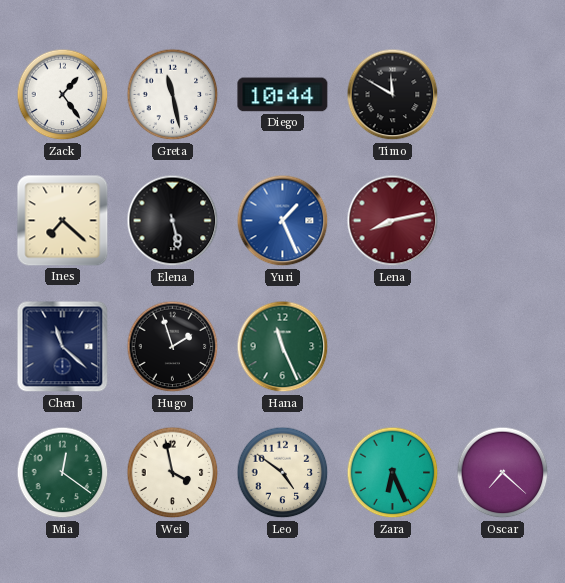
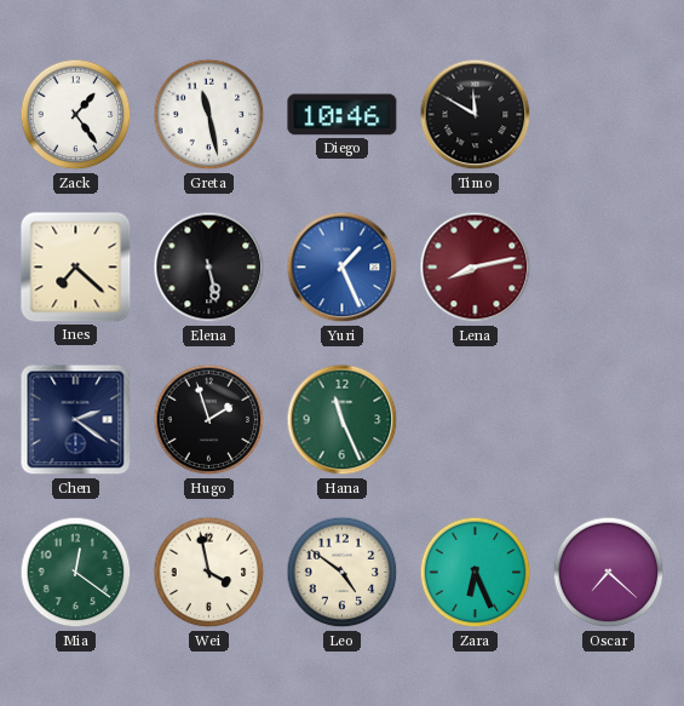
Diego: 10:44 -> 10:46 (343, 115)
Chen: 11:22 -> 2:21 (76, 420)
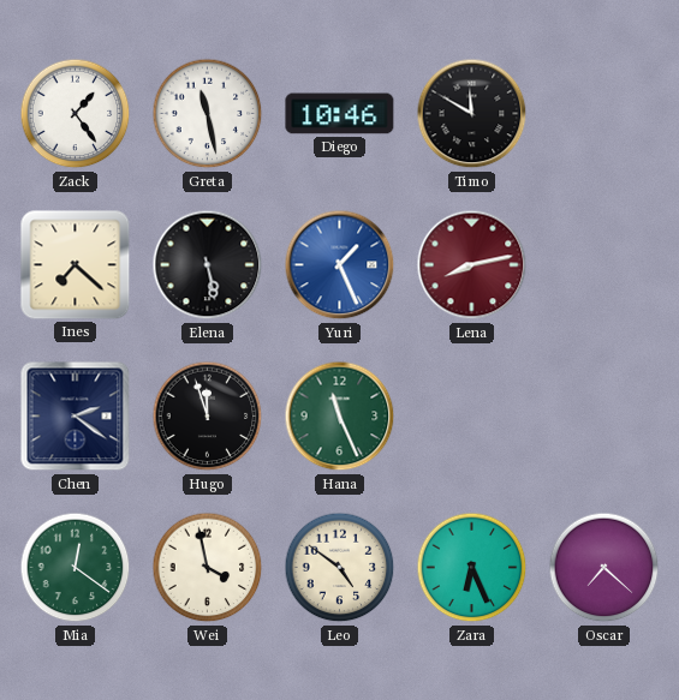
Hugo: 1:57 -> 11:57 (208, 417)
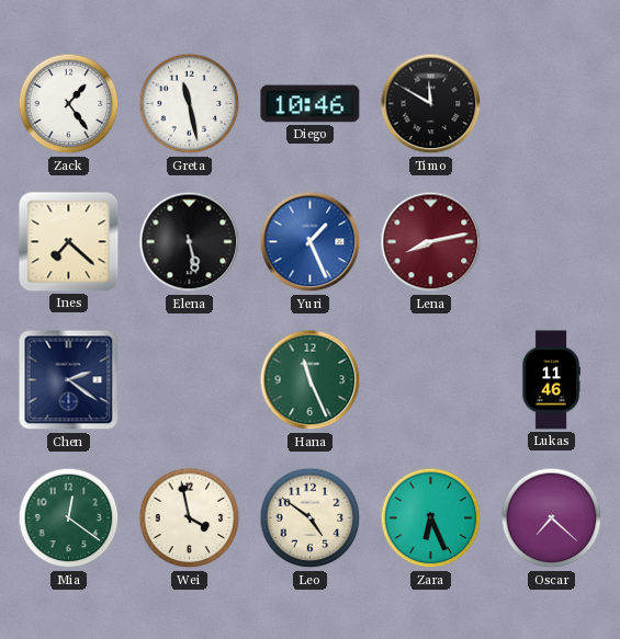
Hugo: 11:57 -> none (208, 417)
Lukas: none -> 11:46 (551, 380)
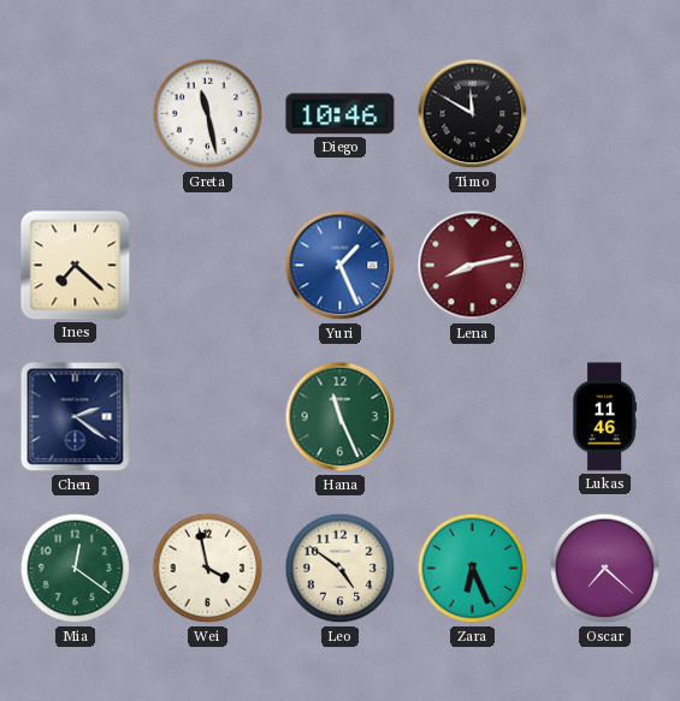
Zack: 1:24 -> none (69, 104)
Elena: 5:28 -> none (190, 242)
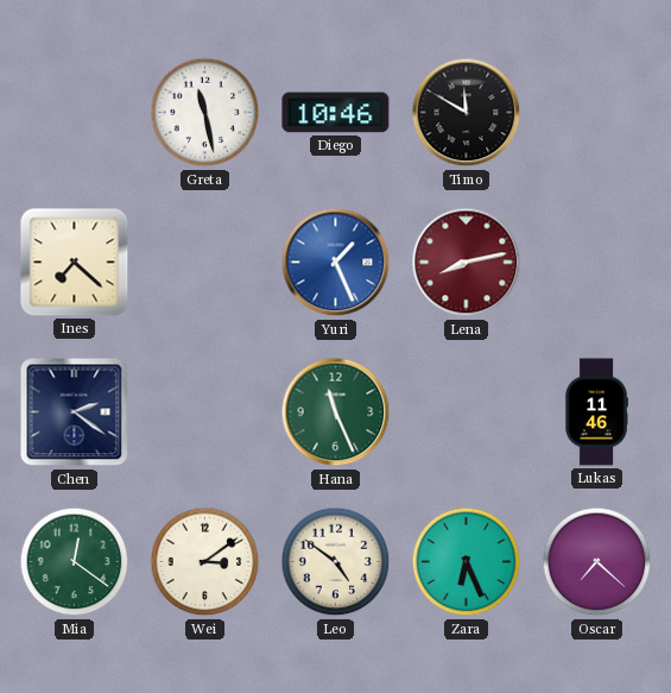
Wei: 3:58 -> 3:09 (205, 562)
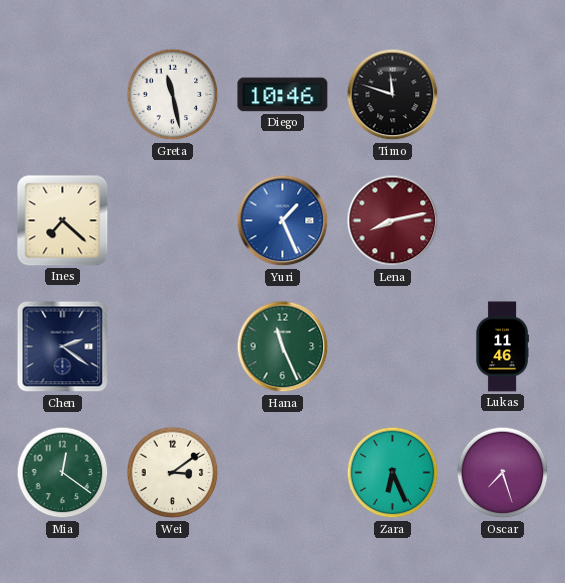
Timo: 11:50 -> 11:48 (393, 95)
Leo: 4:51 -> none (336, 562)
Oscar: 7:22 -> 7:27 (503, 473)
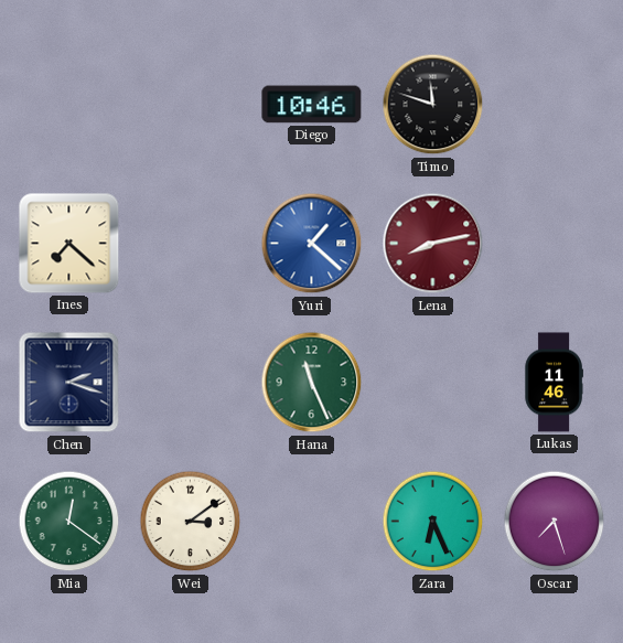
Greta: 11:28 -> none (173, 95)
Yuri: 1:26 -> 1:22 (312, 244)
Chen: 2:21 -> 2:18 (69, 383)
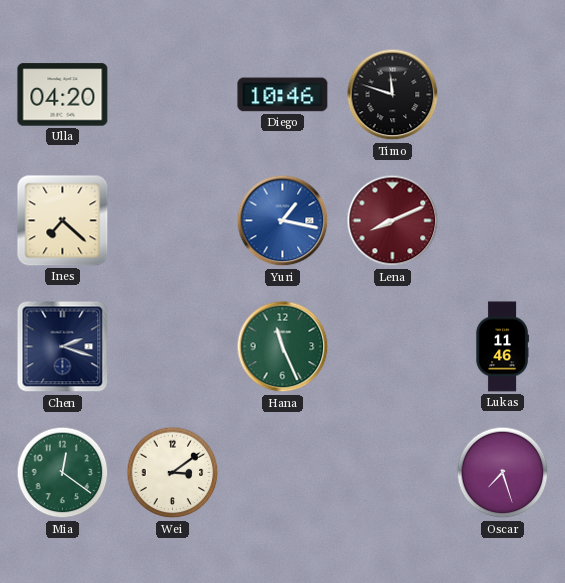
Ulla: none -> 04:20 (63, 95)
Yuri: 1:22 -> 1:17 (283, 221)
Lena: 8:13 -> 8:11 (393, 221)
Zara: 6:26 -> none (433, 522)
